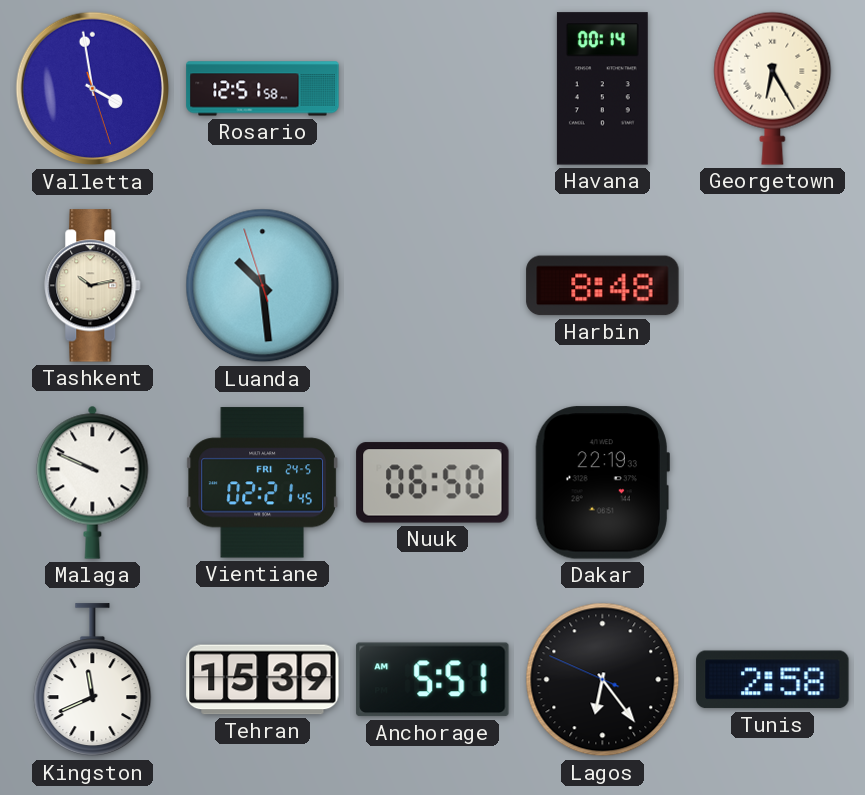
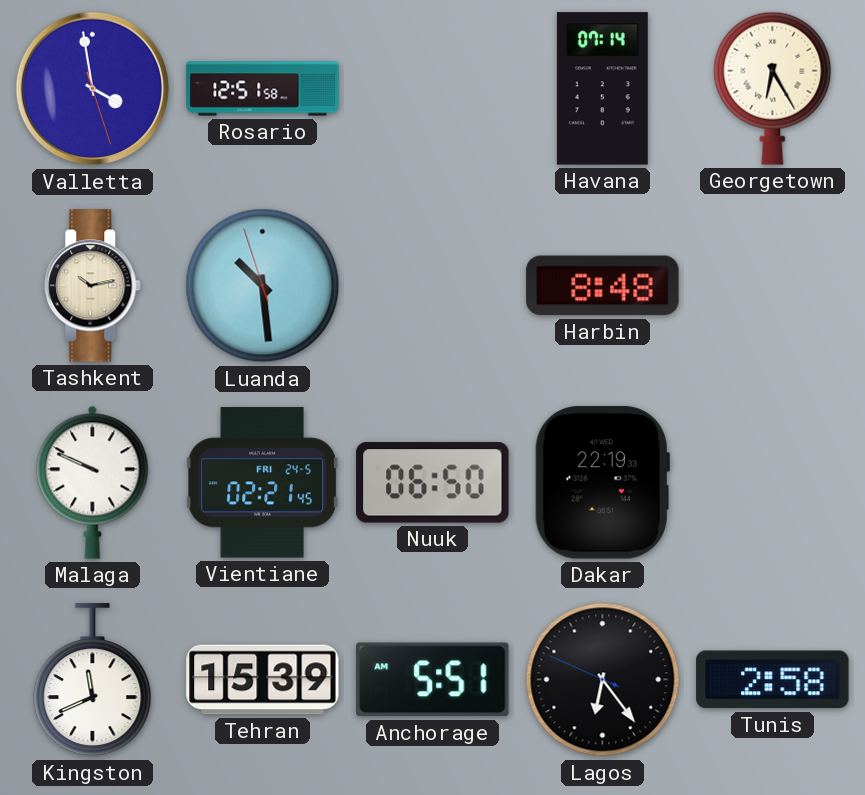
Havana: 00:14 -> 07:14 (602, 89)
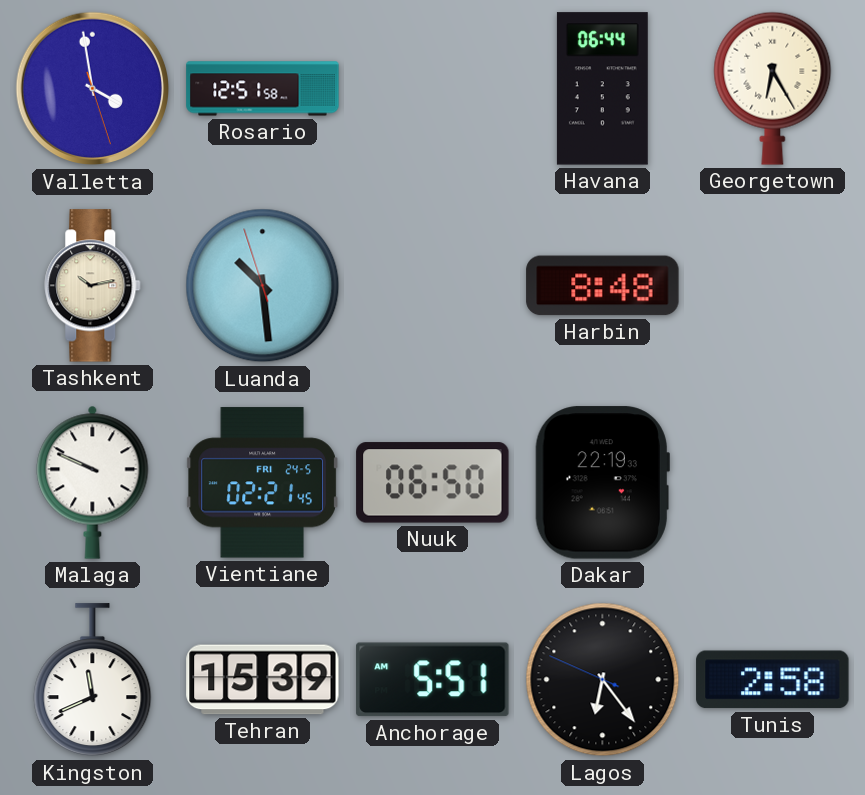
Havana: 07:14 -> 06:44 (602, 89)
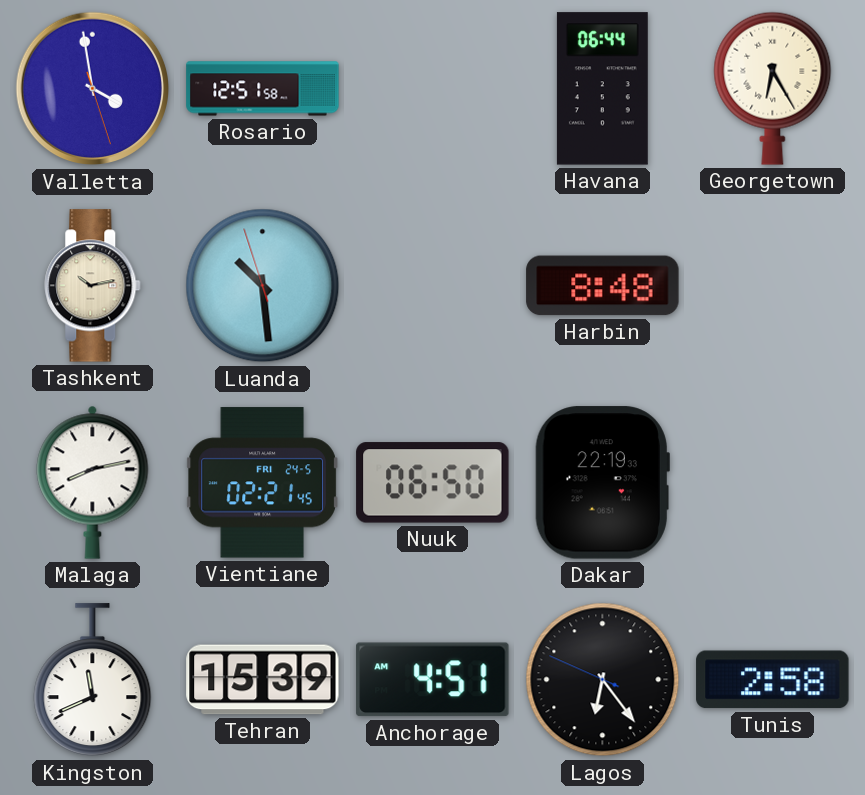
Malaga: 9:49 -> 8:13 (93, 482)
Anchorage: 5:51 -> 4:51 (433, 680)
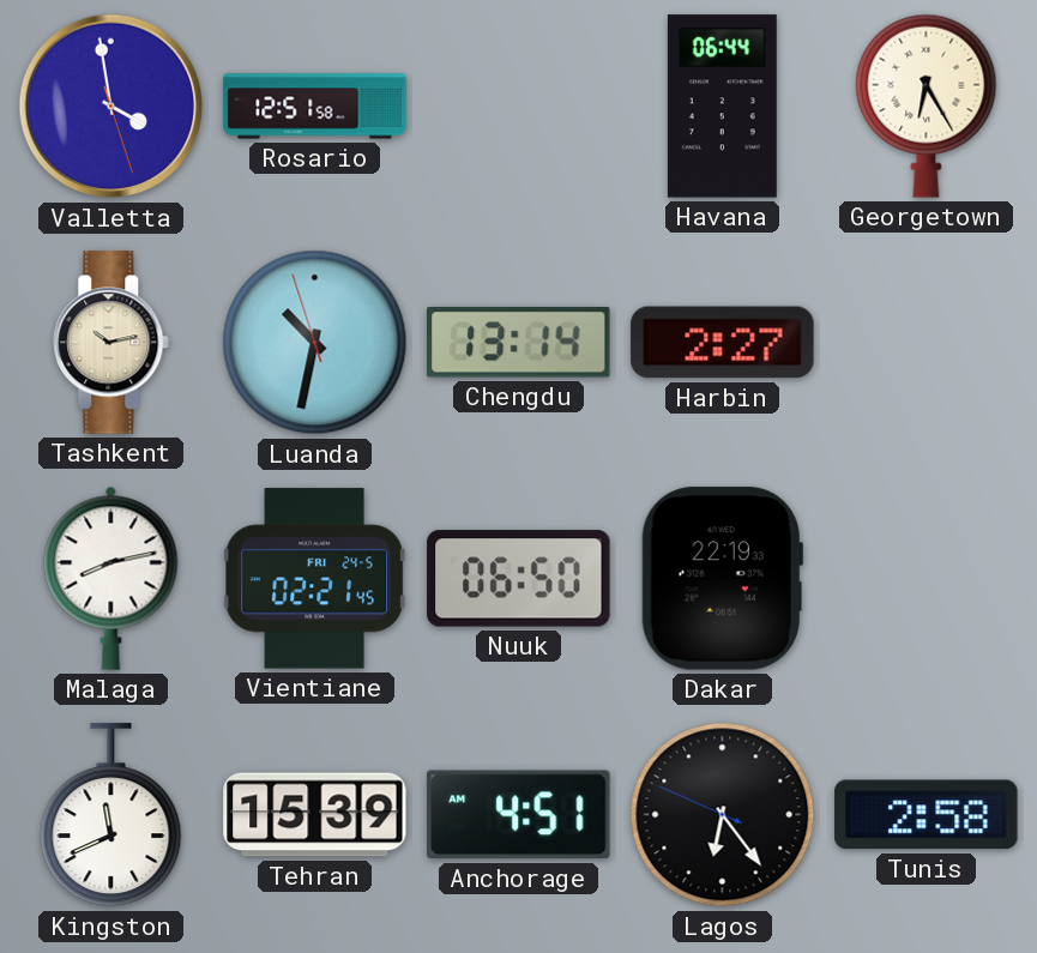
Luanda: 10:28 -> 10:31 (315, 343)
Chengdu: none -> 13:14 (519, 343)
Harbin: 8:48 -> 2:27 (723, 343)
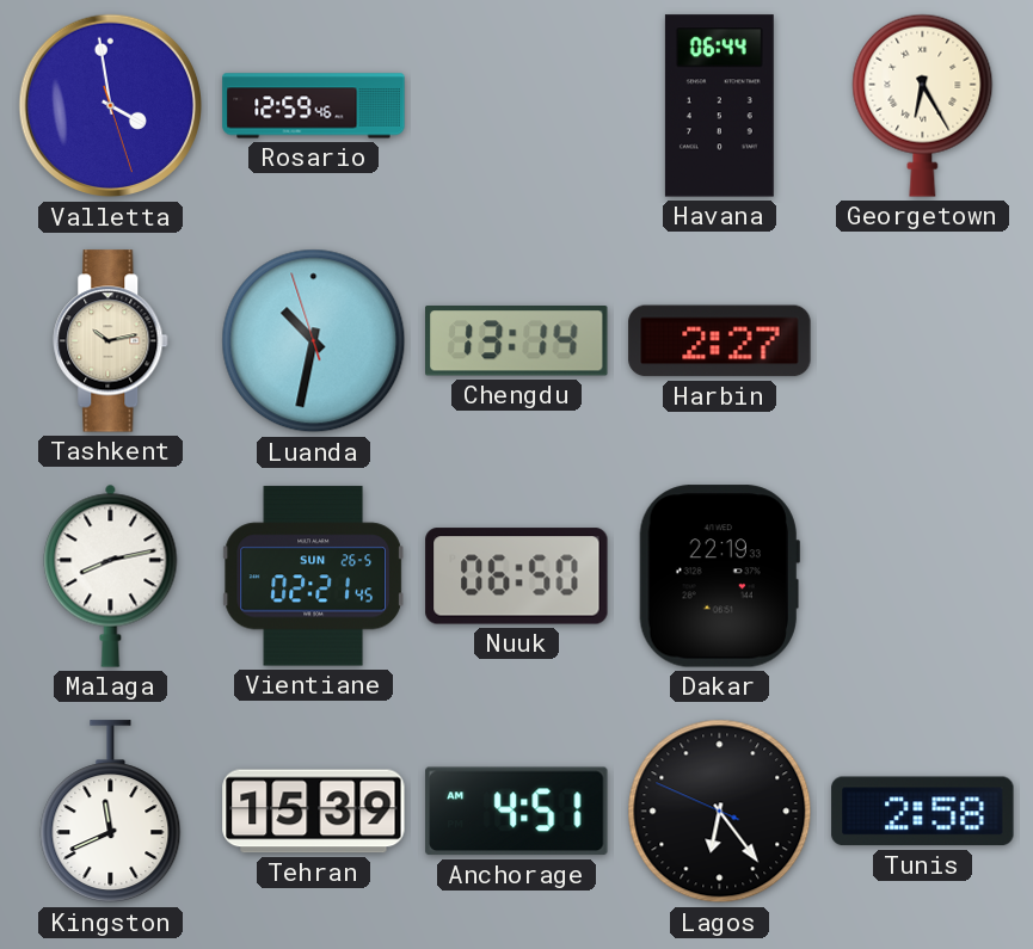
Rosario: 12:51 -> 12:59 (314, 106)
Vientiane date: FRI 24-5 -> SUN 26-5 (313, 577)
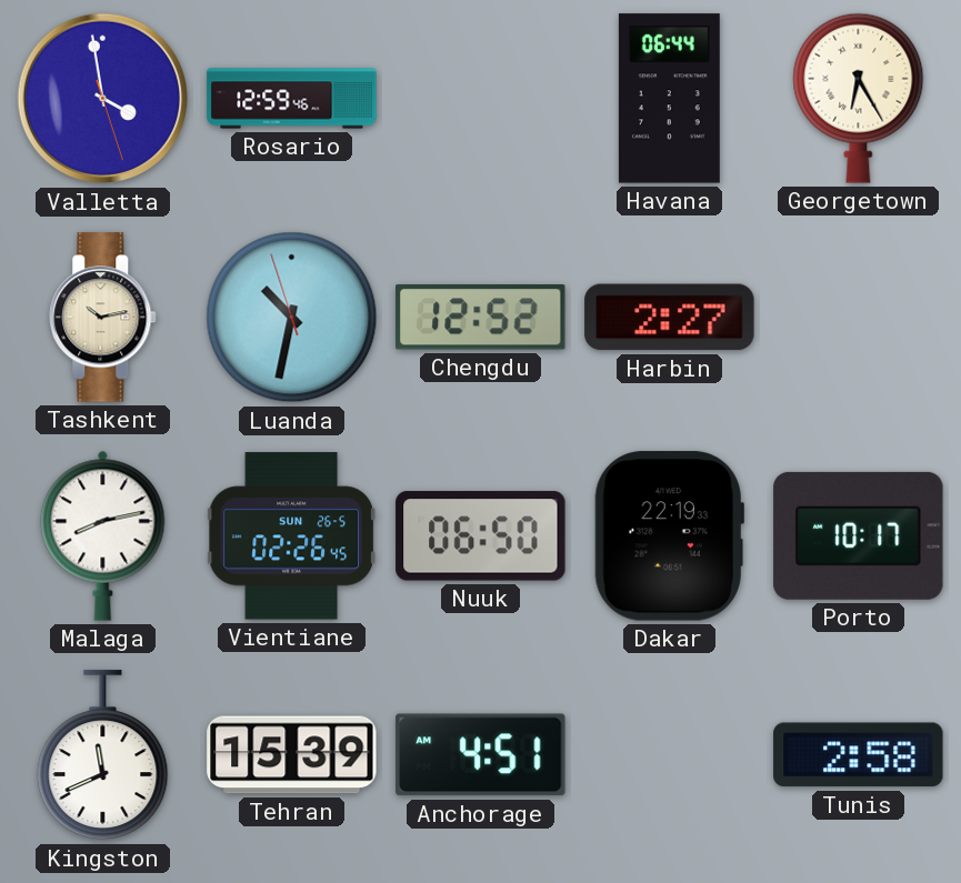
Chengdu: 13:14 -> 12:52 (481, 318)
Vientiane: 02:21 -> 02:26 (291, 536)
Porto: none -> 10:17 (859, 535)
Lagos: 6:23 -> none (720, 812)
